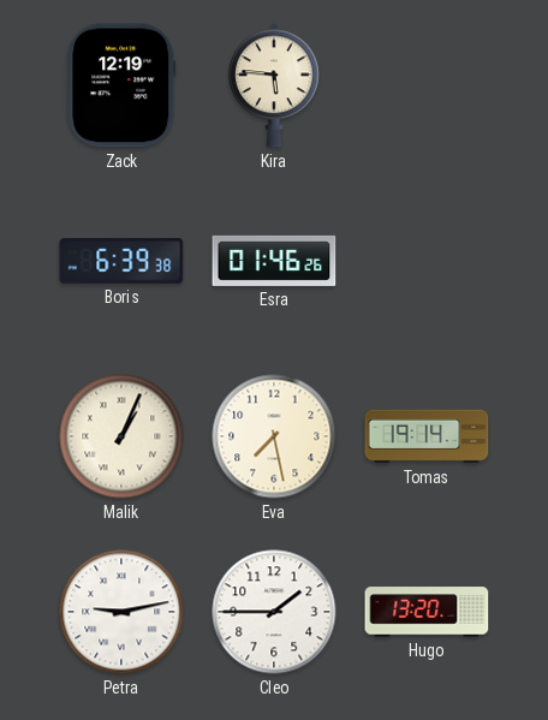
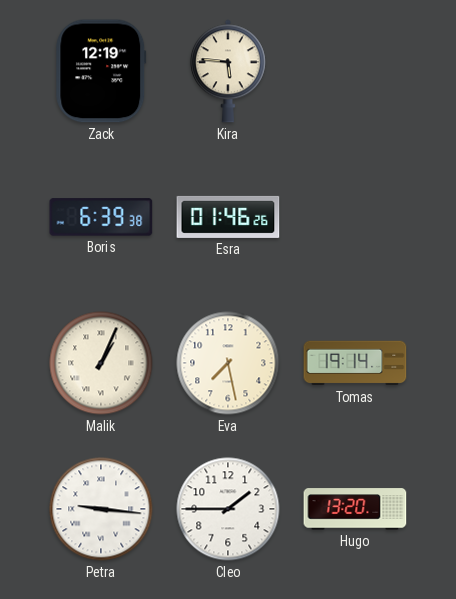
Petra: 9:13 -> 9:16 (101, 509)
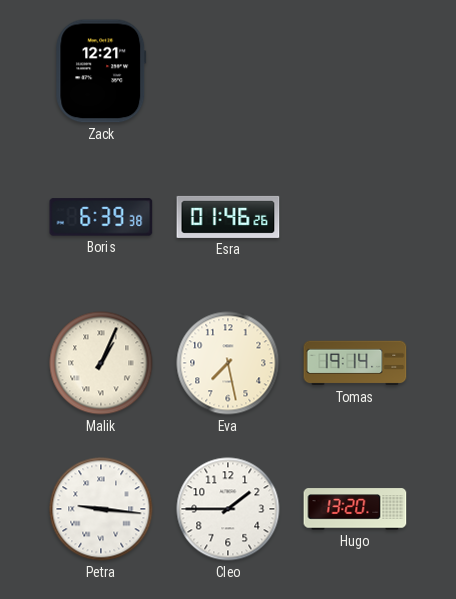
Zack: 12:19 -> 12:21 (101, 71)
Kira: 5:46 -> none (228, 71)
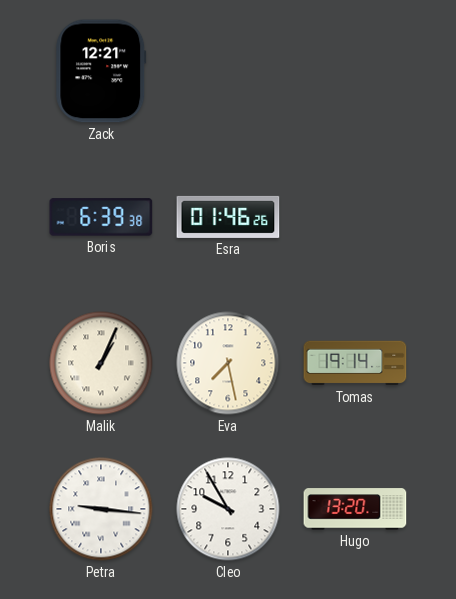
Cleo: 1:45 -> 9:55 (228, 509)
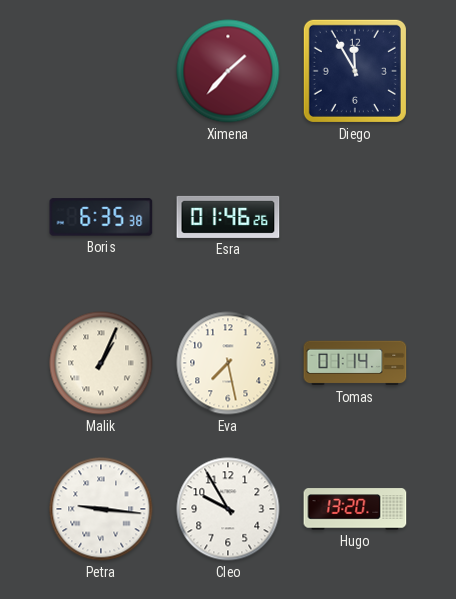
Zack: 12:21 -> none (101, 71)
Ximena: none -> 1:37 (228, 71)
Diego: none -> 11:55 (355, 71)
Boris: 6:39 -> 6:35 (101, 217)
Tomas: 19:14 -> 01:14 (355, 363)
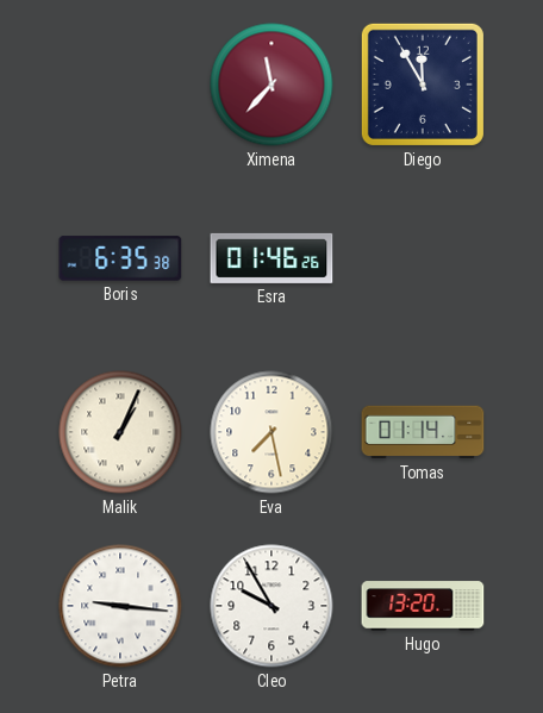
Ximena: 1:37 -> 11:37 (271, 85)
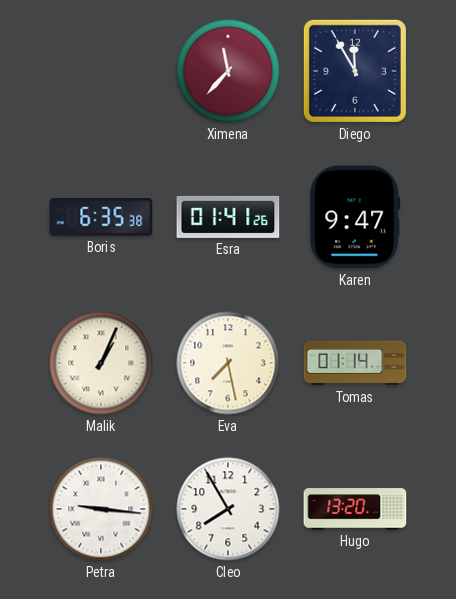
Esra: 01:46 -> 01:41 (228, 217)
Karen: none -> 9:47 (355, 217)
Cleo: 9:55 -> 7:55 (228, 509)
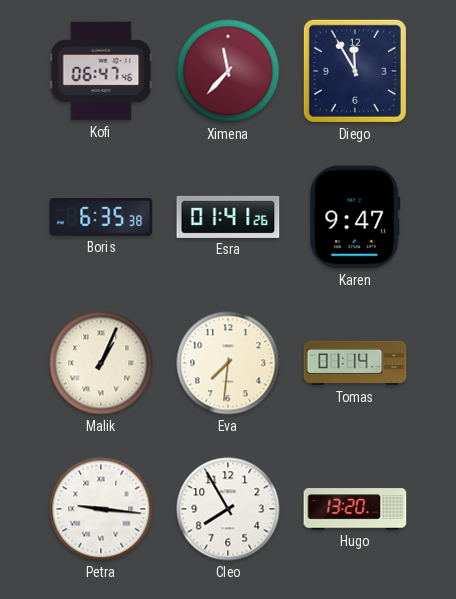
Kofi: none -> 06:47 (101, 71)
Eva: 7:28 -> 7:31 (228, 363)
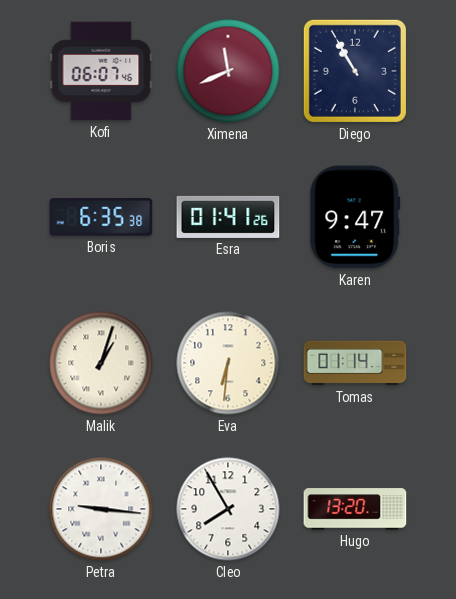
Kofi: 06:47 -> 06:07 (101, 71)
Ximena: 11:37 -> 11:41 (228, 71)
Diego: 11:55 -> 10:55 (355, 71)
Malik: 1:04 -> 1:03 (101, 363)
Eva: 7:31 -> 6:31 (228, 363)
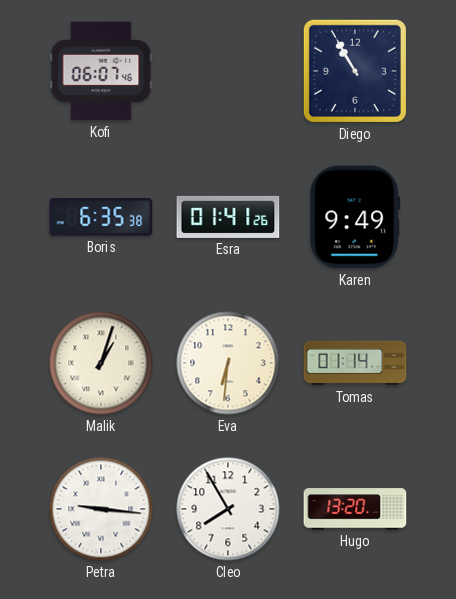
Ximena: 11:41 -> none (228, 71)
Karen: 9:47 -> 9:49 (355, 217)
